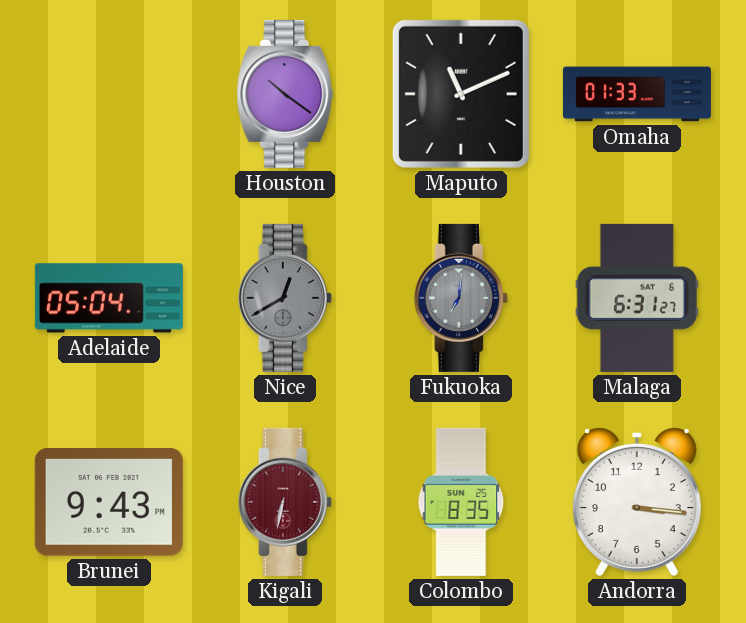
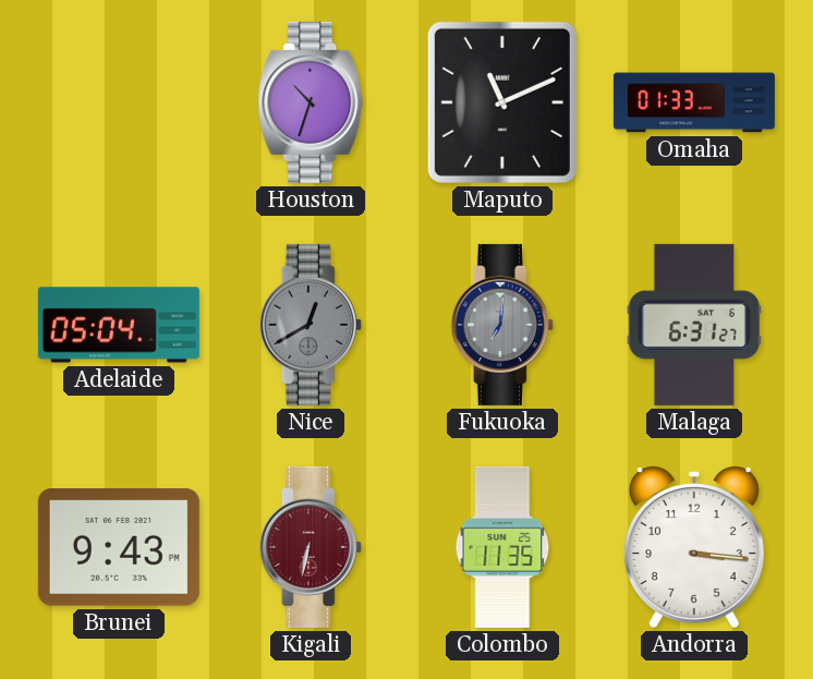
Houston: 10:21 -> 10:33 (311, 102)
Colombo: 8:35 -> 11:35 (502, 547)
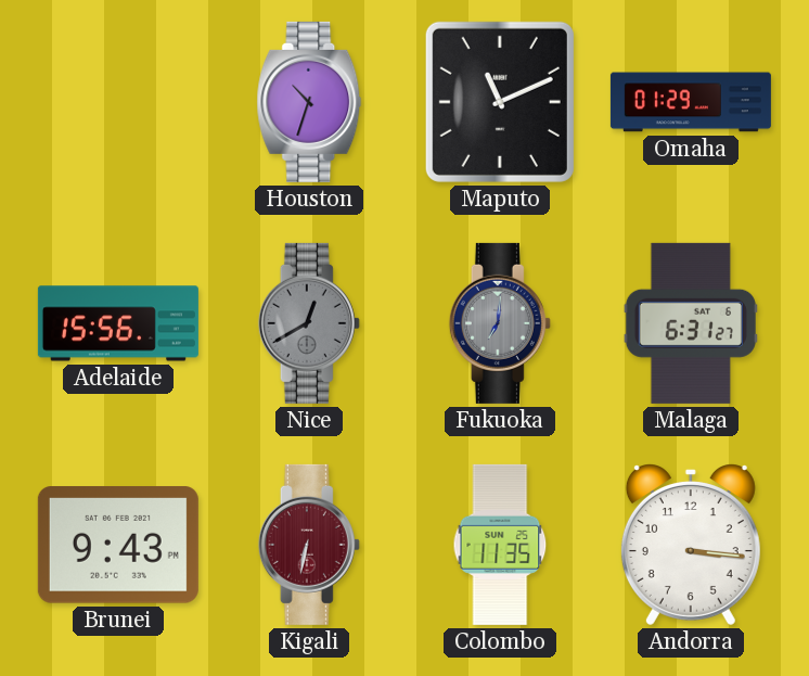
Omaha: 01:33 -> 01:29 (691, 102)
Adelaide: 05:04 -> 15:56 (118, 323)
